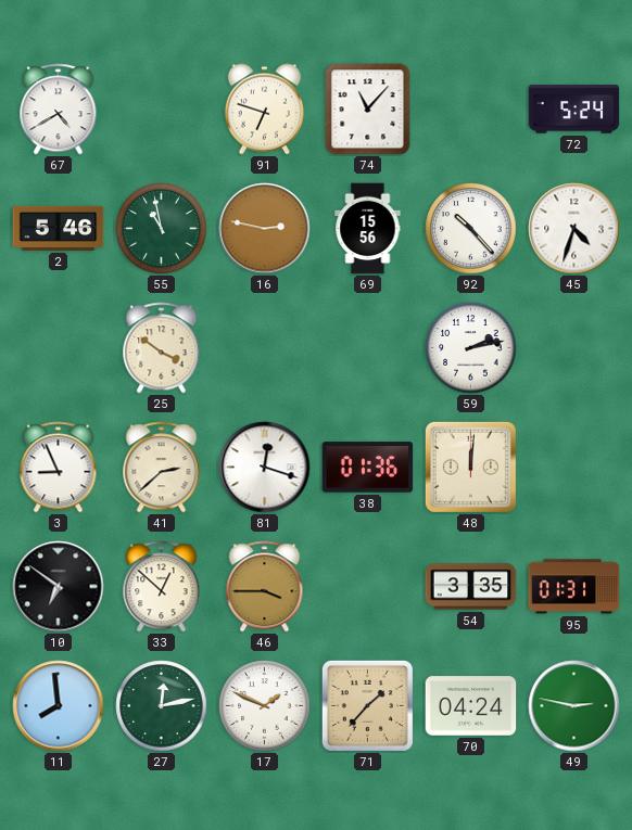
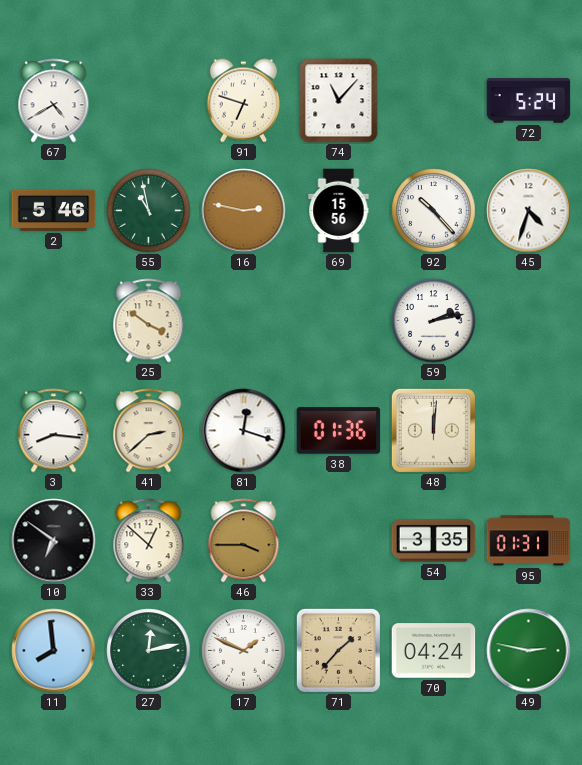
3: 8:56 -> 8:16 (54, 431)
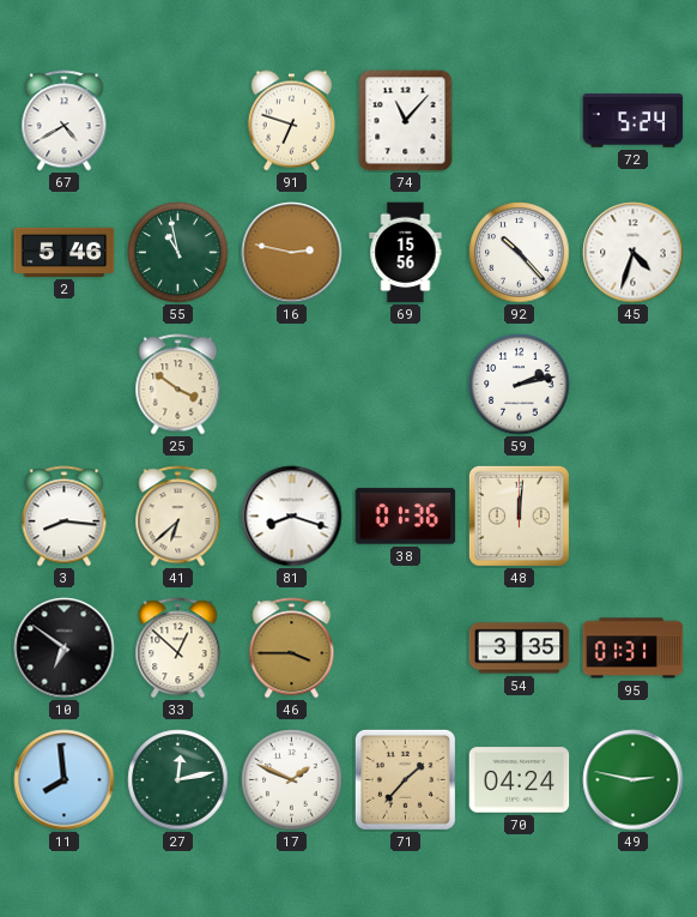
41: 2:38 -> 6:38 (178, 517)
81: 12:18 -> 8:18 (292, 517)
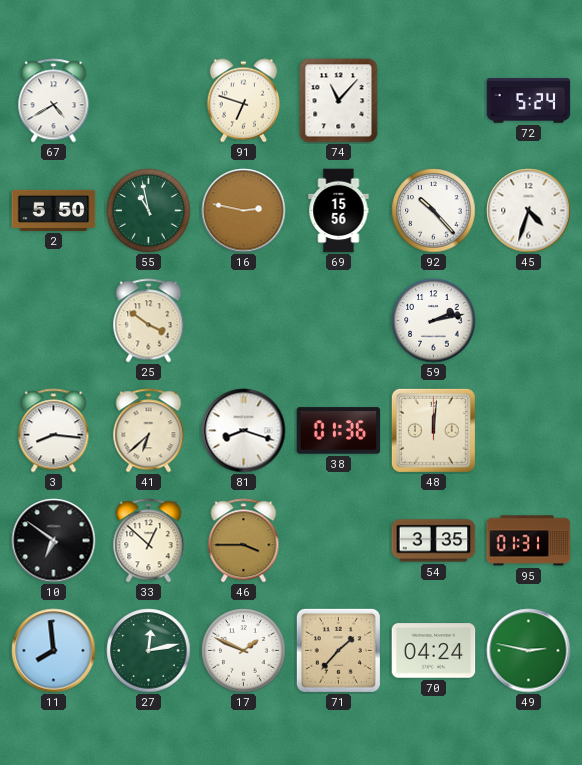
2: 5:46 -> 5:50 (54, 210)
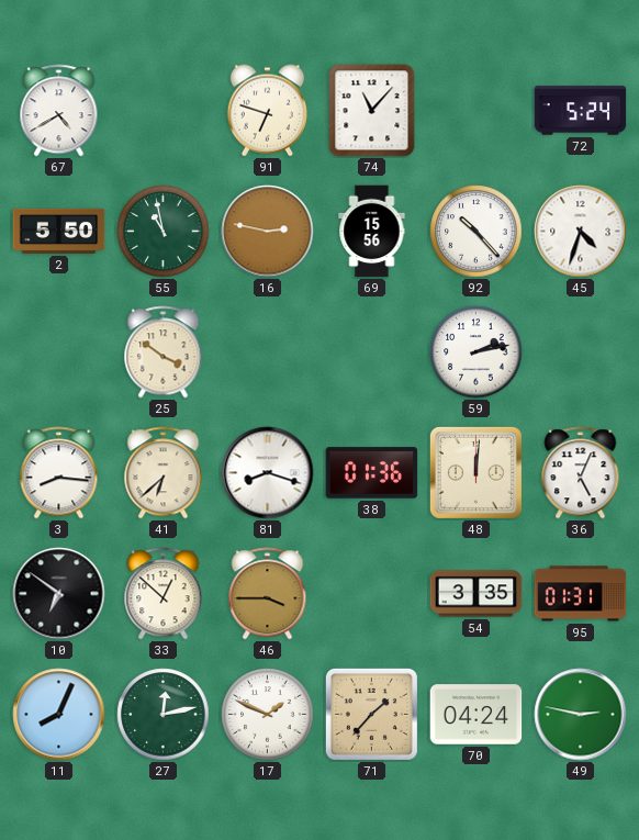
36: none -> 5:04 (581, 473)
11: 7:59 -> 8:04 (59, 715)
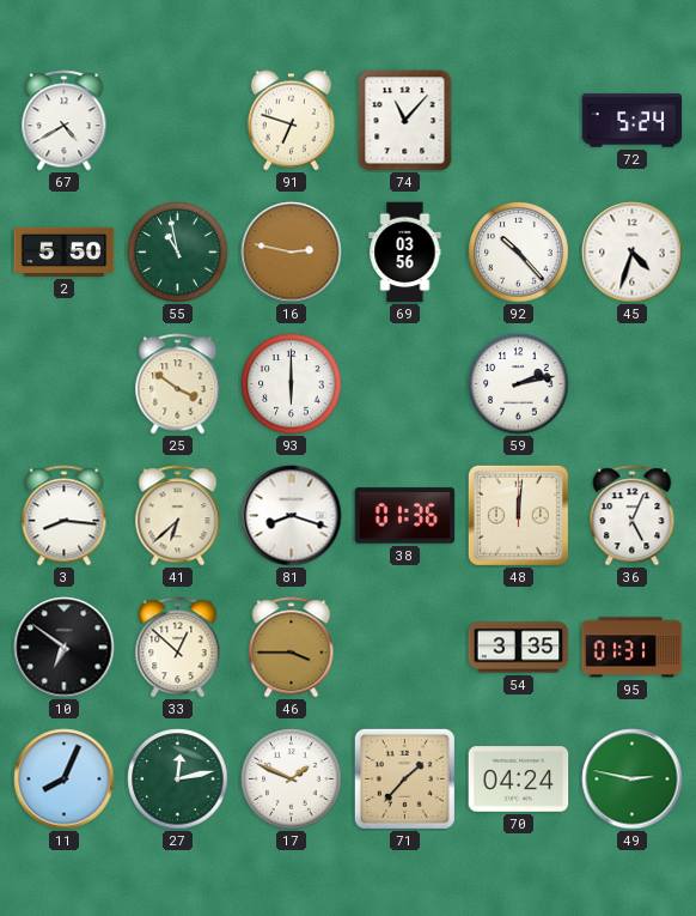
69: 15:56 -> 03:56 (405, 253)
93: none -> 6:00 (292, 384)
